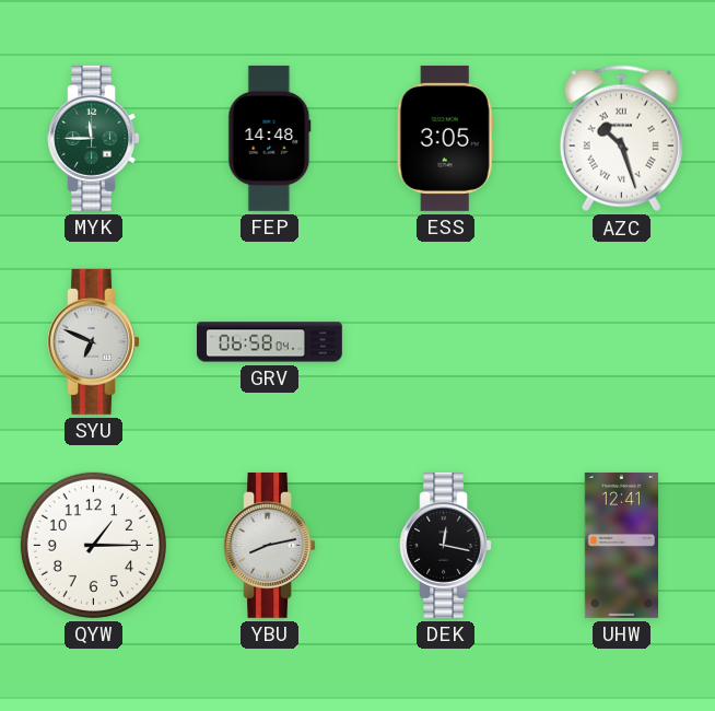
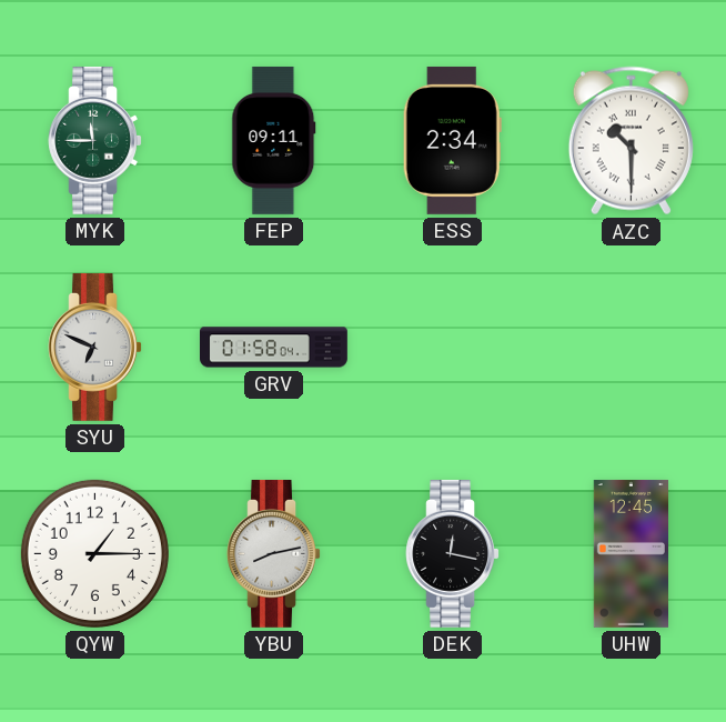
FEP: 14:48 -> 09:11 (274, 140)
ESS: 3:05 -> 2:34 (452, 140)
AZC: 10:27 -> 10:30 (631, 141)
GRV: 06:58 -> 01:58 (274, 348)
UHW: 12:41 -> 12:45 (631, 553)
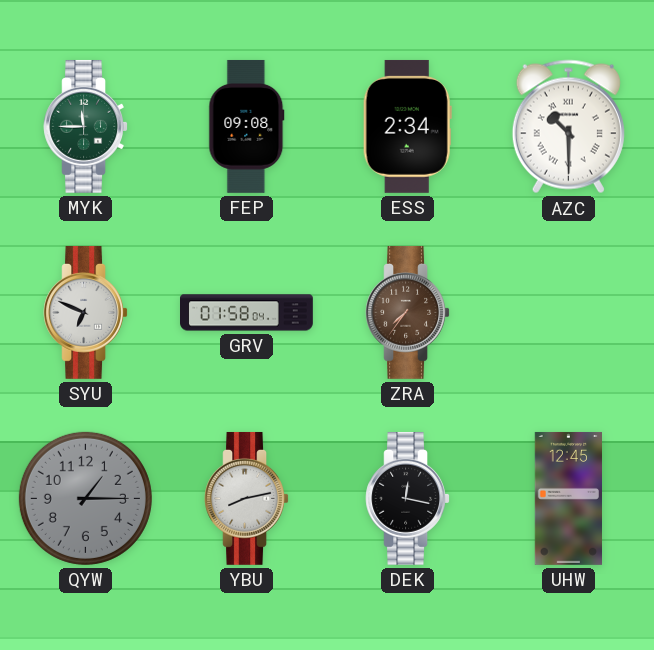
FEP: 09:11 -> 09:08 (247, 126)
ZRA: none -> 7:36 (407, 312)
QYW dial: white -> grey (85, 498)
